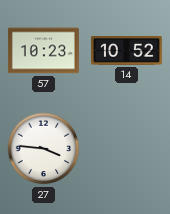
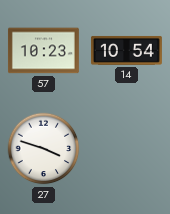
14: 10:52 -> 10:54 (126, 50)
27: 3:46 -> 3:48 (44, 149)
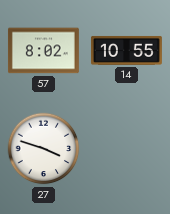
57: 10:23 -> 8:02 (43, 51)
14: 10:54 -> 10:55 (126, 50)
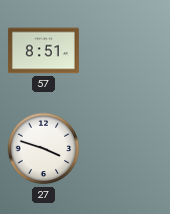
57: 8:02 -> 8:51 (43, 51)
14: 10:55 -> none (126, 50)
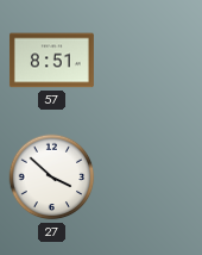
27: 3:48 -> 3:52 (52, 178)
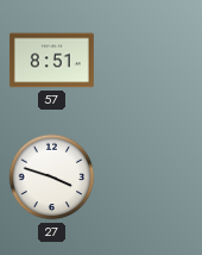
27: 3:52 -> 3:48 (52, 178)
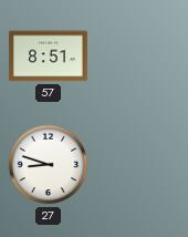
27: 3:48 -> 8:48 (49, 165)
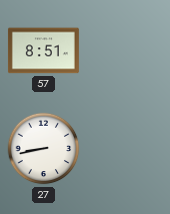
27: 8:48 -> 8:43 (44, 149)
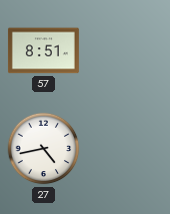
27: 8:43 -> 4:43 (44, 149)
